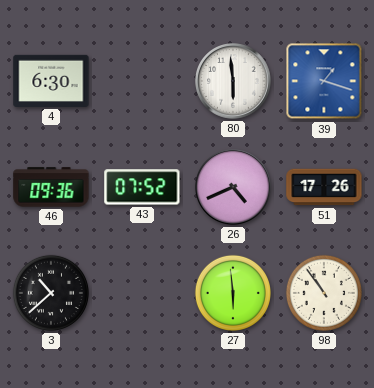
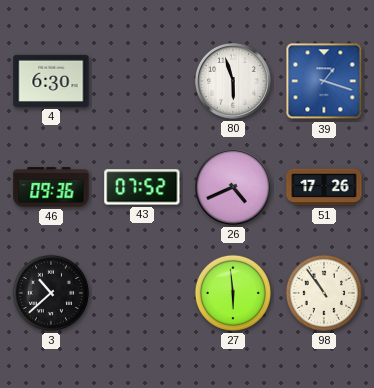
80: 5:59 -> 5:57 (233, 81)
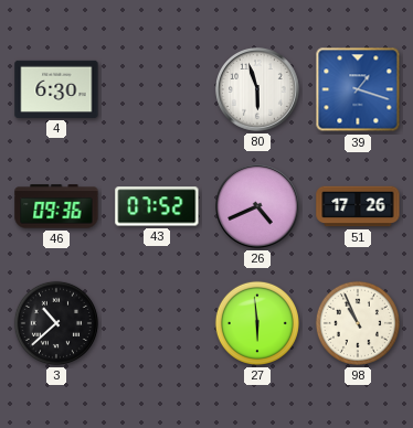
98: 10:54 -> 10:56 (358, 323)
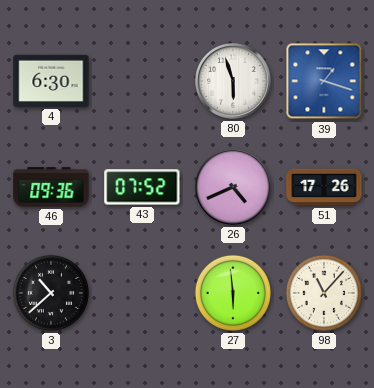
98: 10:56 -> 11:07 (324, 293)
